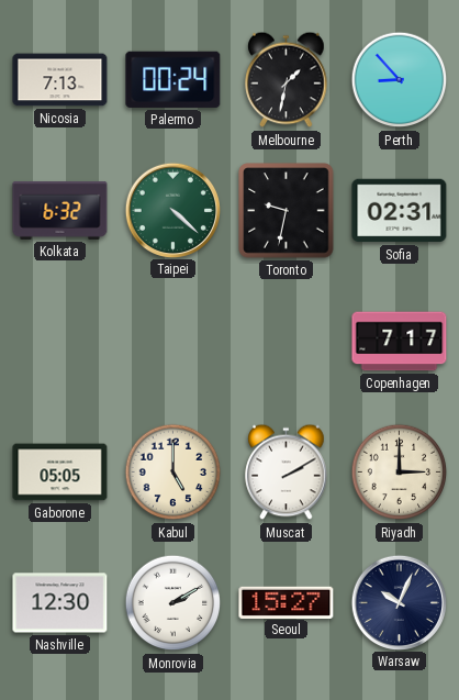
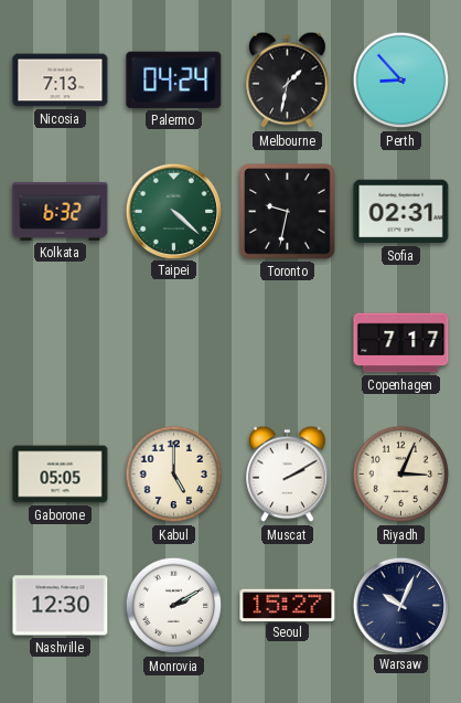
Palermo: 00:24 -> 04:24 (174, 79)
Riyadh: 3:00 -> 3:04 (401, 475)
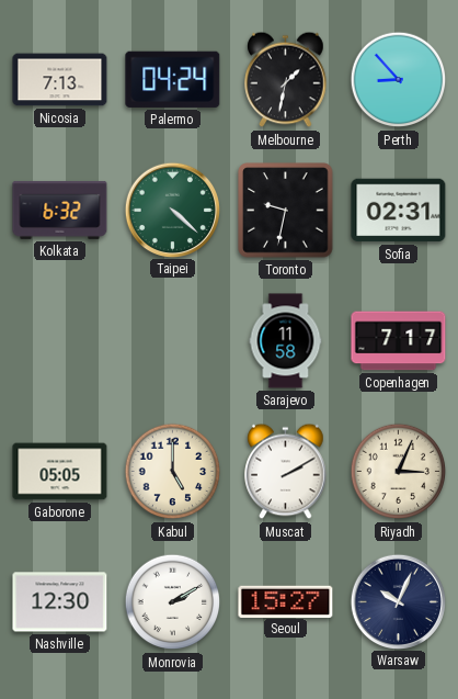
Sarajevo: none -> 11:58 (286, 341)
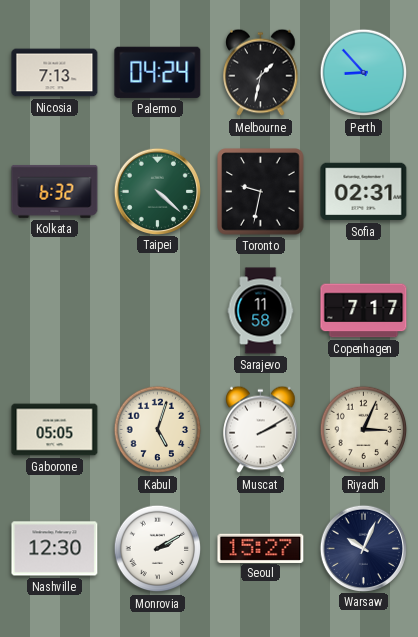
Kabul: 5:00 -> 5:03 (158, 430)
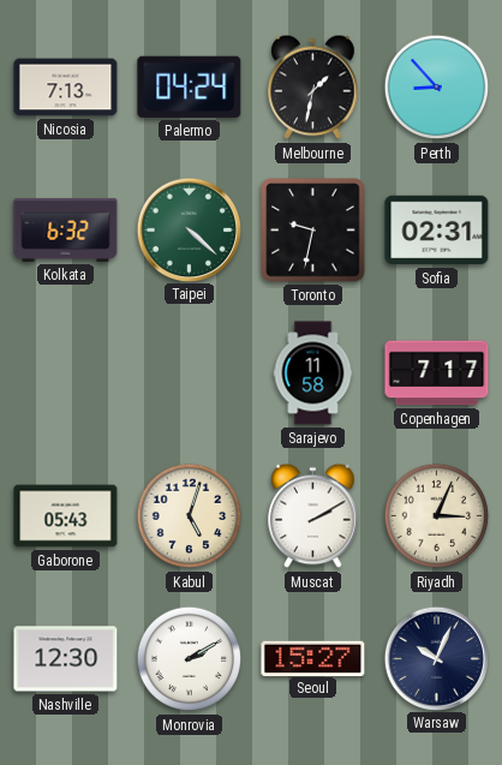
Gaborone: 05:05 -> 05:43 (66, 516)
